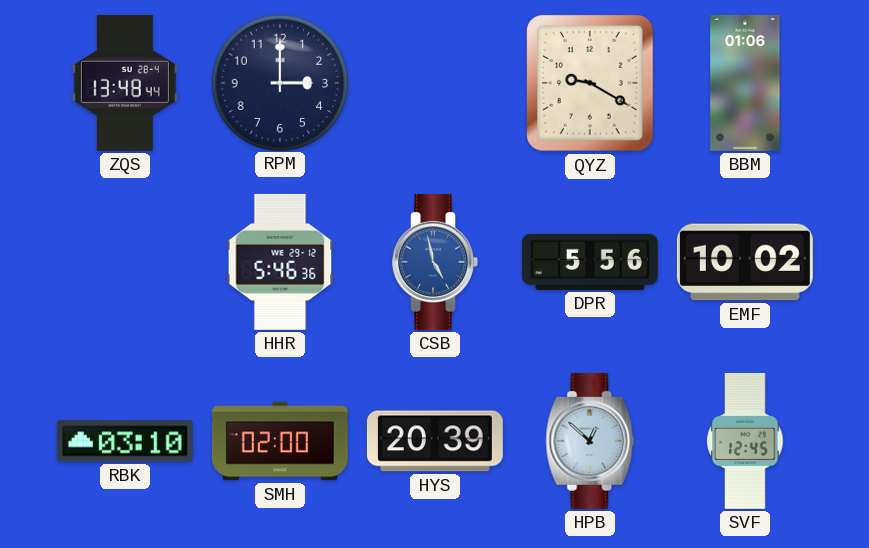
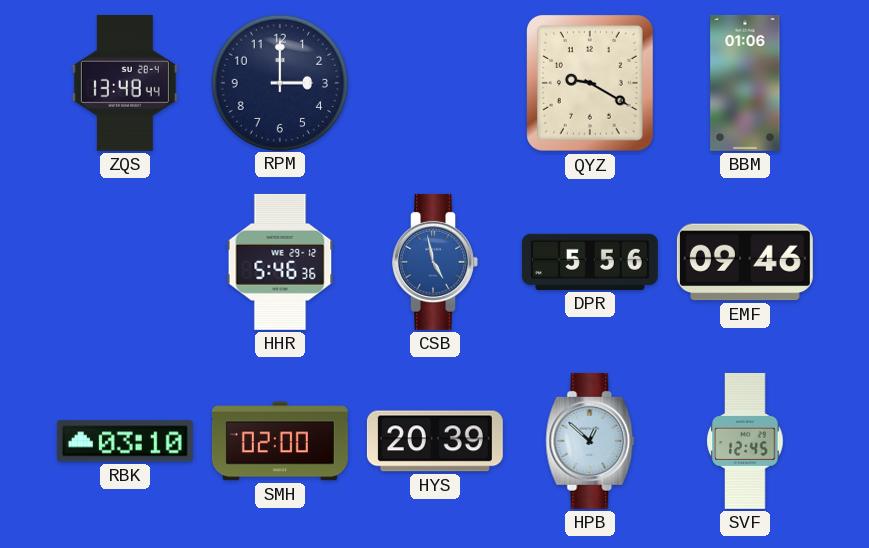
EMF: 10:02 -> 09:46 (745, 262)
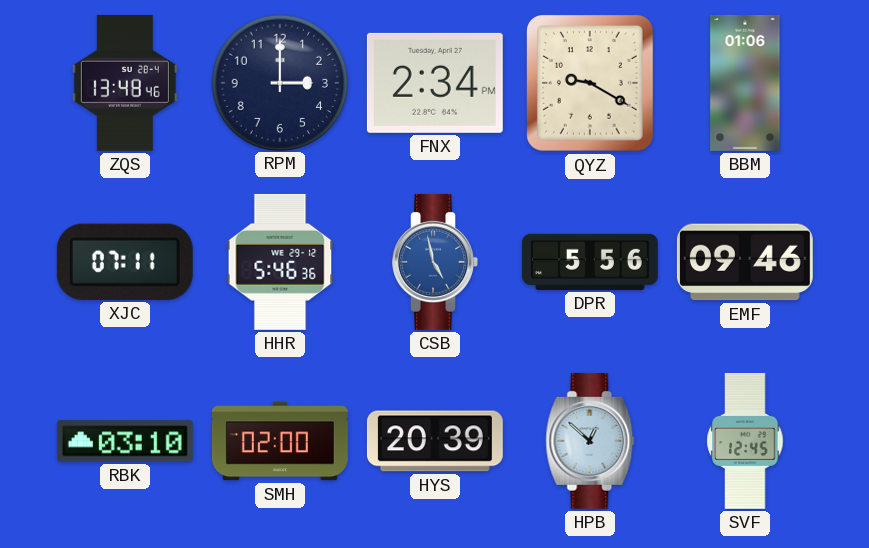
ZQS: 13:48:44 -> 13:48:46 (125, 83)
FNX: none -> 2:34 (435, 83)
XJC: none -> 07:11 (125, 262)
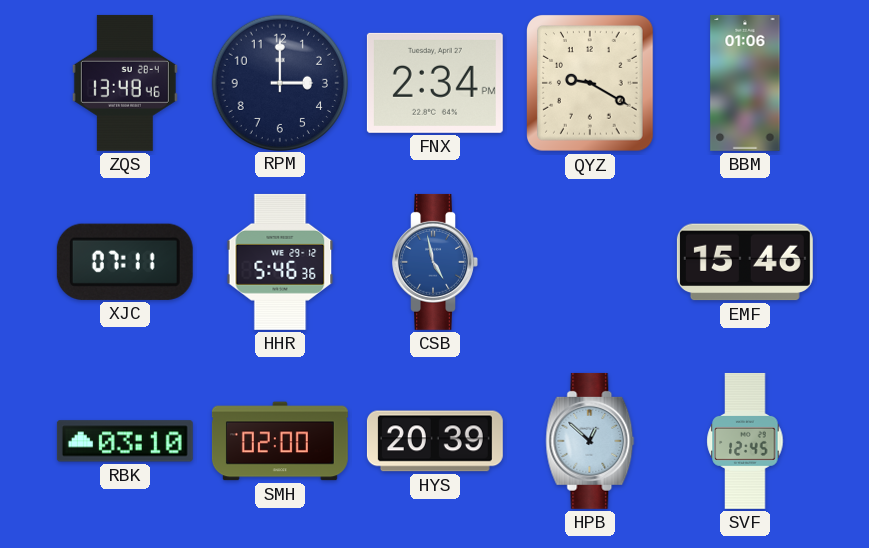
DPR: 5:56 -> none (590, 262)
EMF: 09:46 -> 15:46 (745, 262)
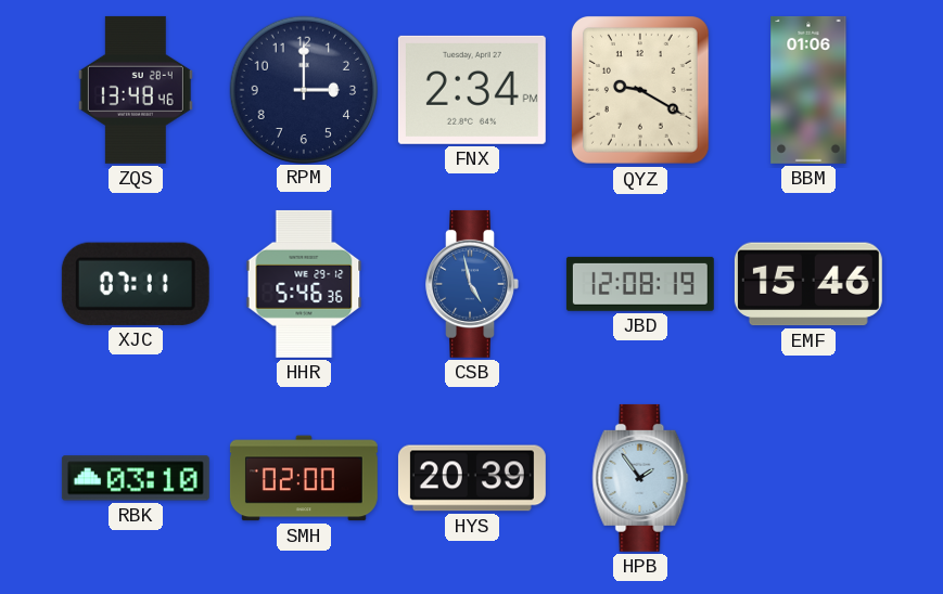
JBD: none -> 12:08 (640, 284)
HPB: 12:52 -> 1:54 (640, 478)
SVF: 12:45 -> none (745, 441)
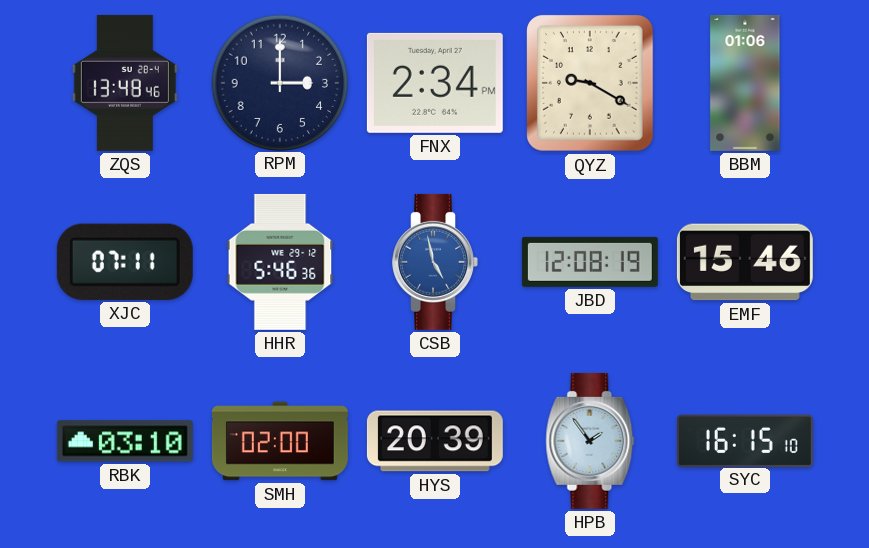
SYC: none -> 16:15 (745, 440)
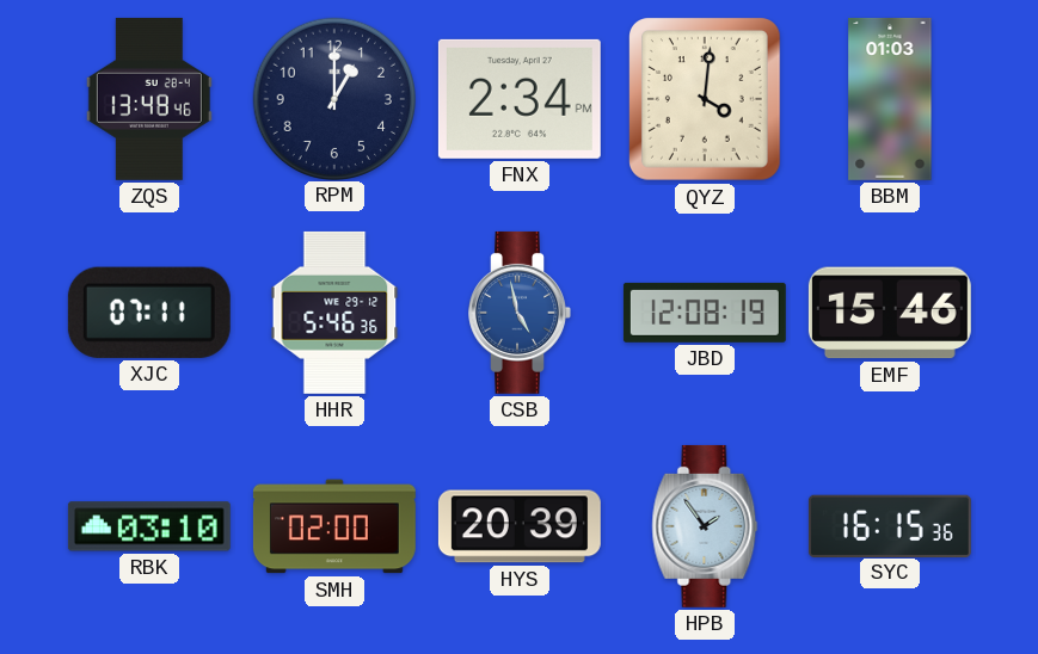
RPM: 3:00 -> 1:00 (333, 98)
QYZ: 9:20 -> 4:01 (706, 100)
BBM: 01:06 -> 01:03 (890, 99)
SYC: 16:15:10 -> 16:15:36 (890, 525)
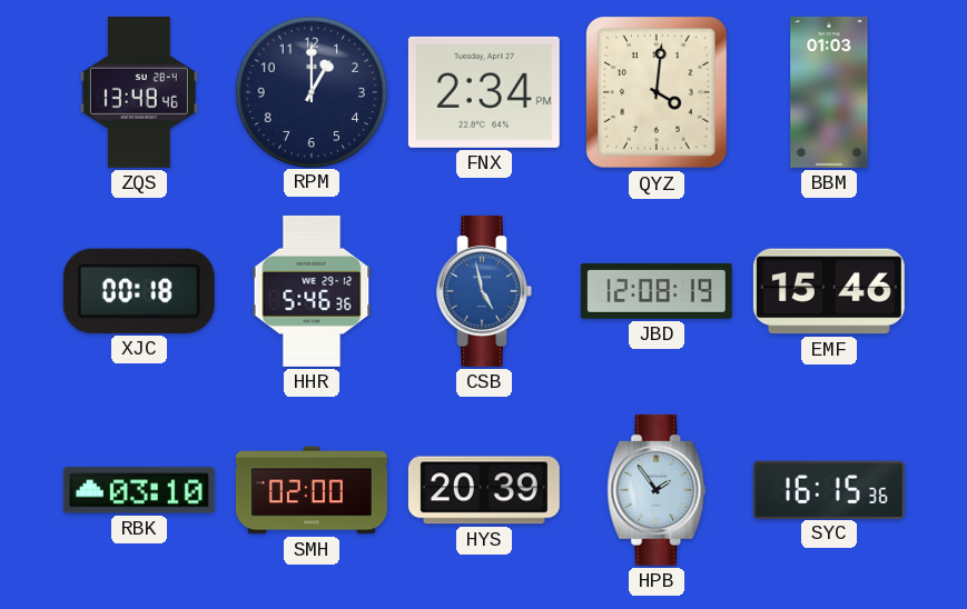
XJC: 07:11 -> 00:18 (139, 291)
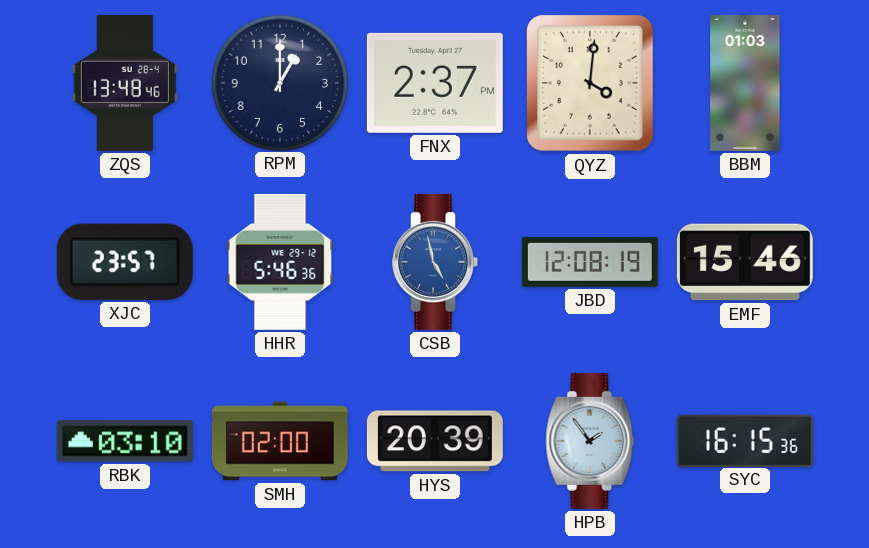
FNX: 2:34 -> 2:37 (435, 83)
XJC: 00:18 -> 23:57 (125, 262)
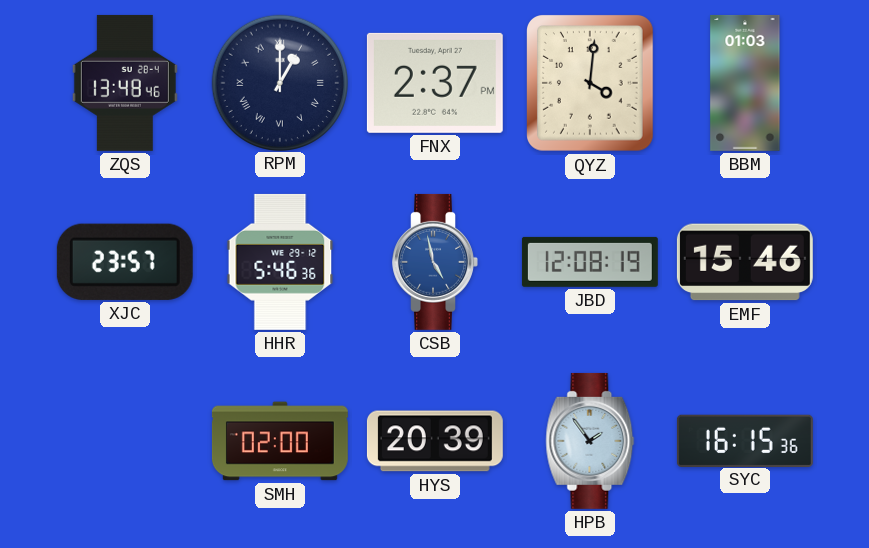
RPM numerals: Arabic -> Roman (279, 82)
RBK: 03:10 -> none (125, 441)
